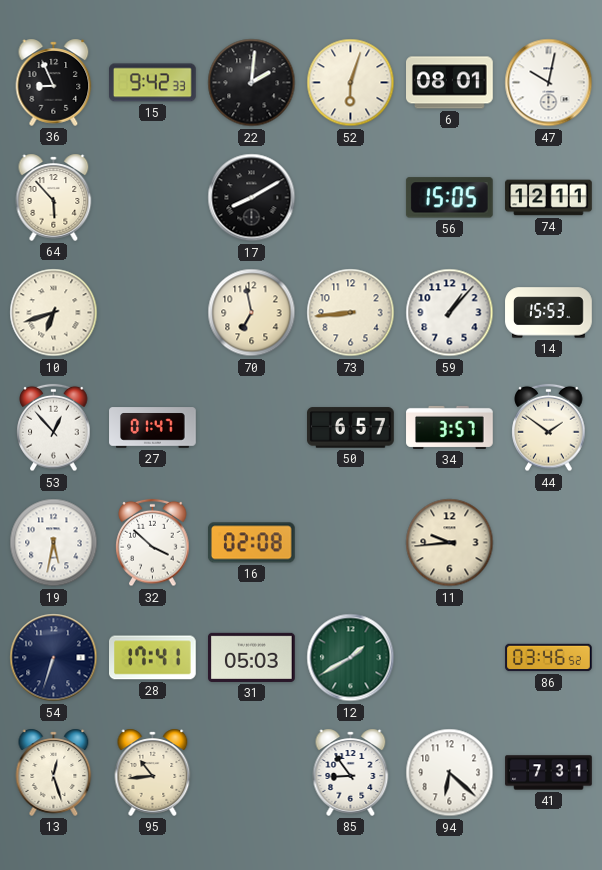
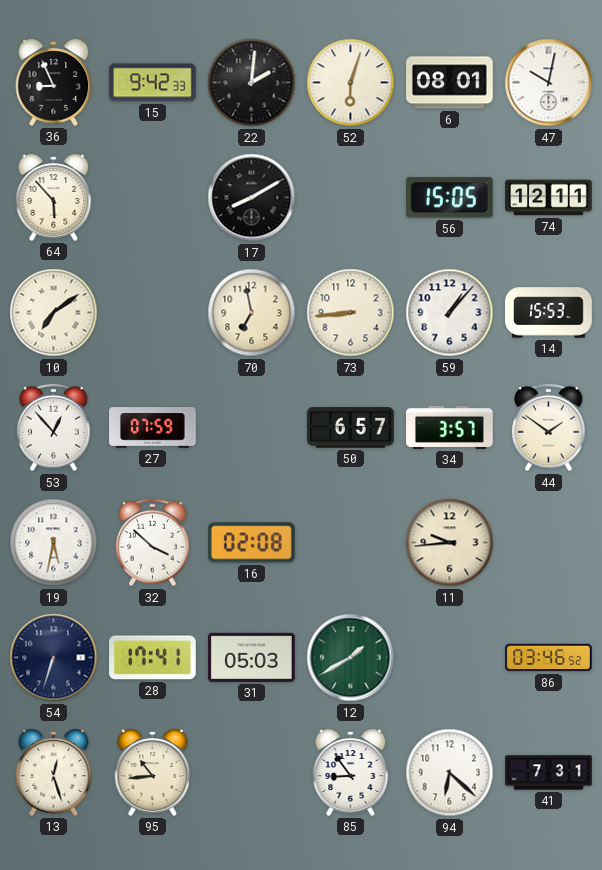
10: 6:42 -> 7:09 (54, 313)
27: 01:47 -> 07:59 (153, 428)
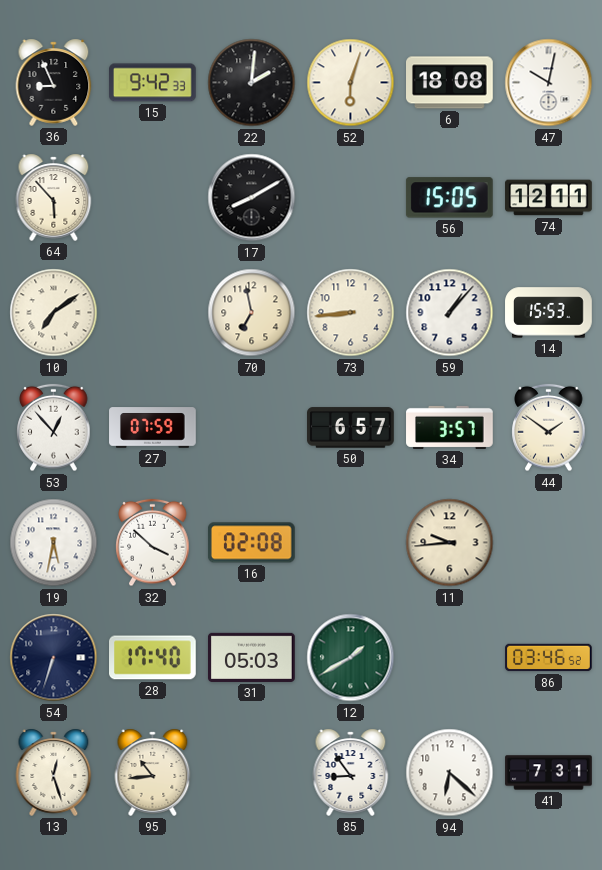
6: 08:01 -> 18:08 (450, 83)
28: 17:41 -> 17:40 (153, 658)
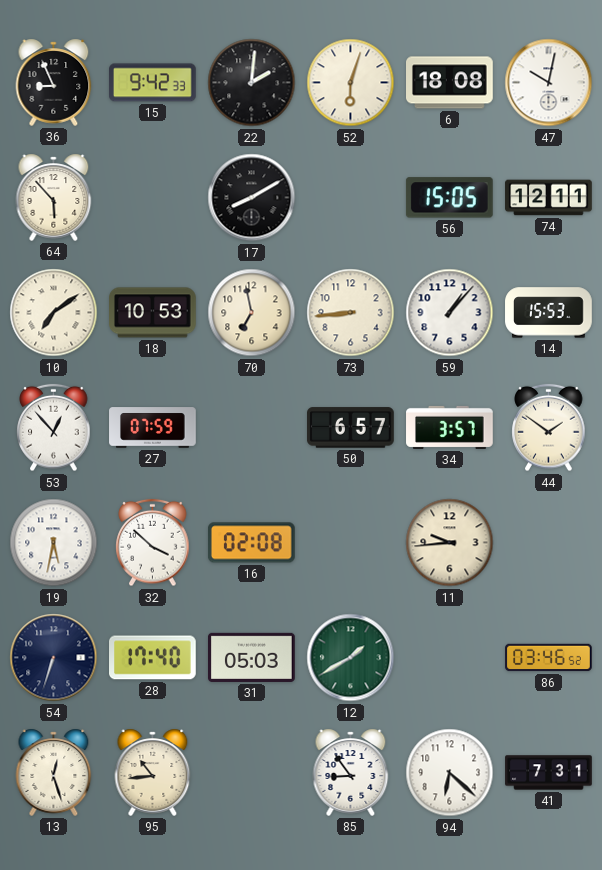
18: none -> 10:53 (153, 313)
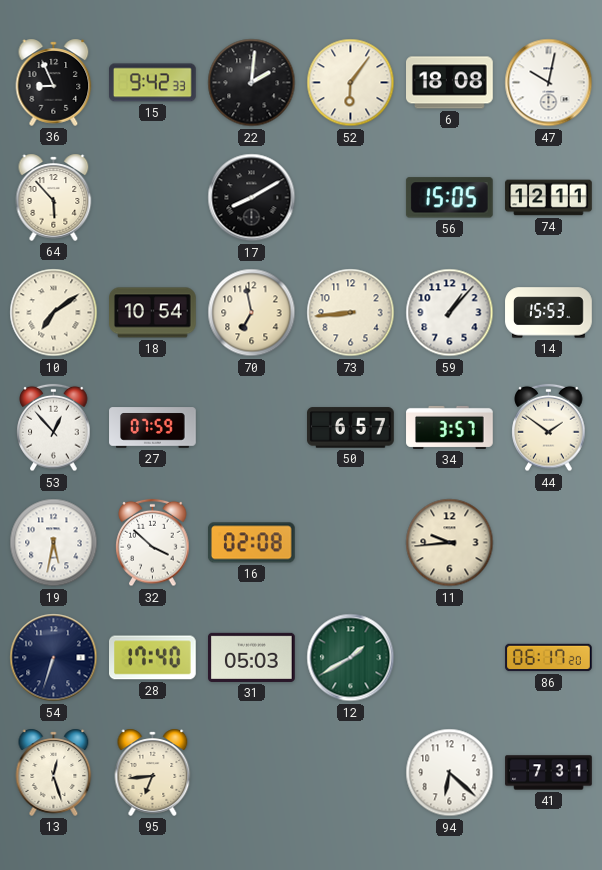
52: 6:03 -> 6:06 (351, 83)
18: 10:53 -> 10:54 (153, 313)
86: 03:46 -> 06:17 (549, 658)
95: 10:44 -> 6:44 (153, 772)
85: 8:54 -> none (351, 772)
